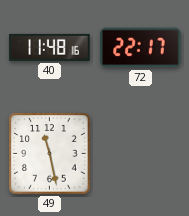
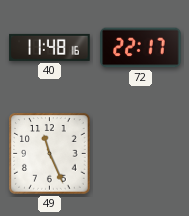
49: 11:28 -> 11:26 (50, 154)
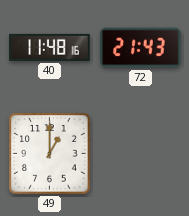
72: 22:17 -> 21:43 (141, 48)
49: 11:26 -> 1:00 (50, 154)
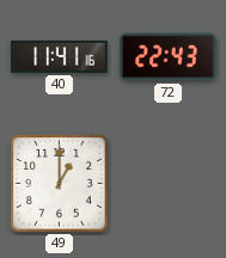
40: 11:48 -> 11:41 (60, 56)
72: 21:43 -> 22:43 (169, 57)
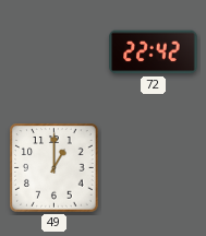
40: 11:41 -> none (60, 56)
72: 22:43 -> 22:42 (154, 52)
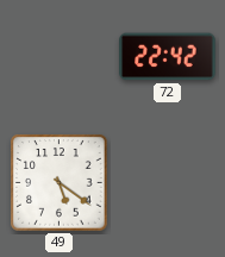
49: 1:00 -> 5:21 (60, 183)
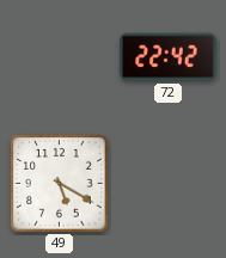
49: 5:21 -> 5:20 (60, 184)
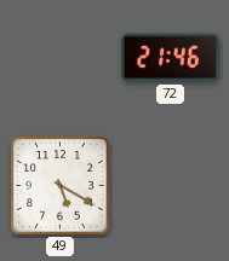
72: 22:42 -> 21:46 (171, 58)
